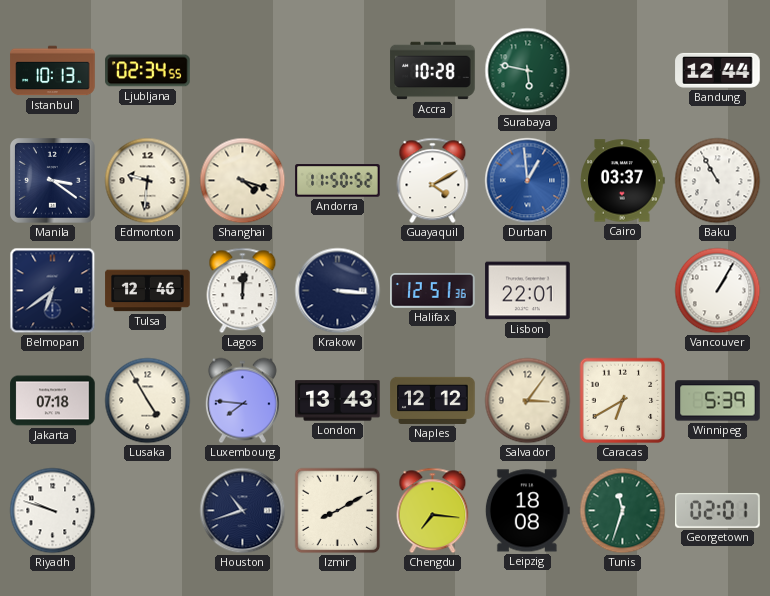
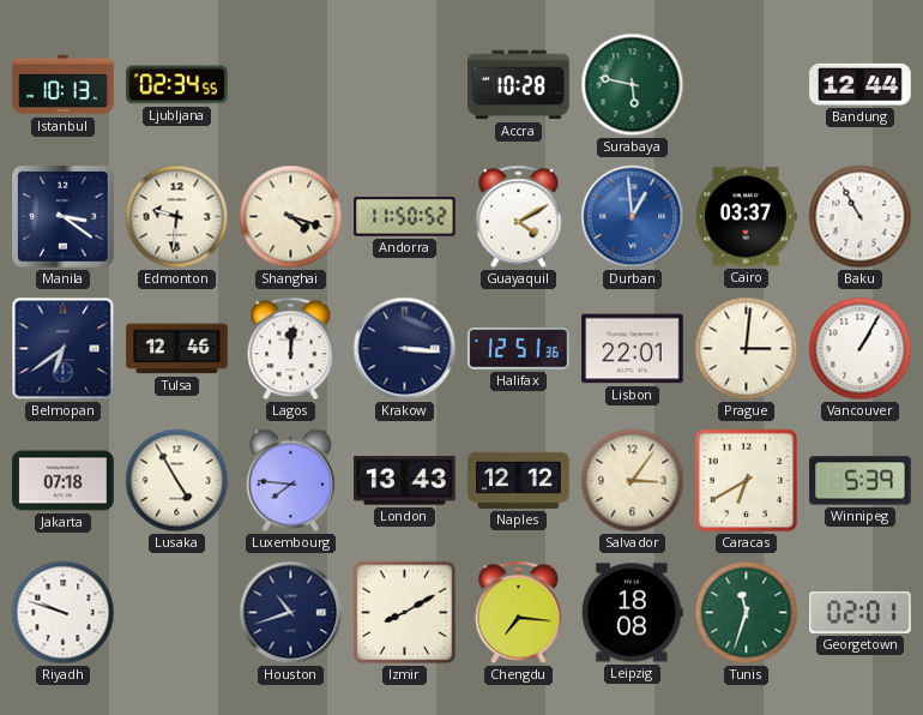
Prague: none -> 3:01 (747, 349)
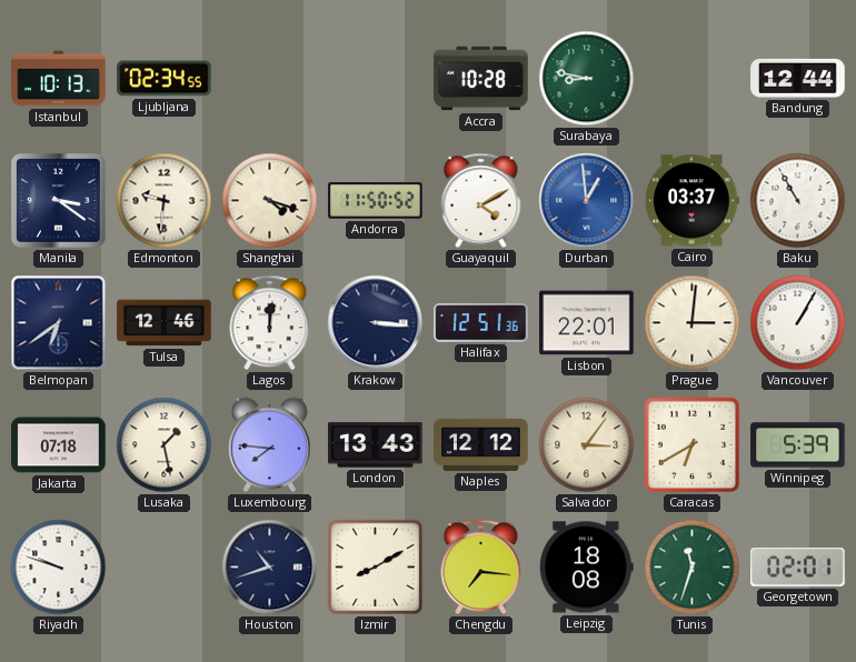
Surabaya: 5:47 -> 8:47 (587, 79)
Lusaka: 4:55 -> 1:28 (165, 445)
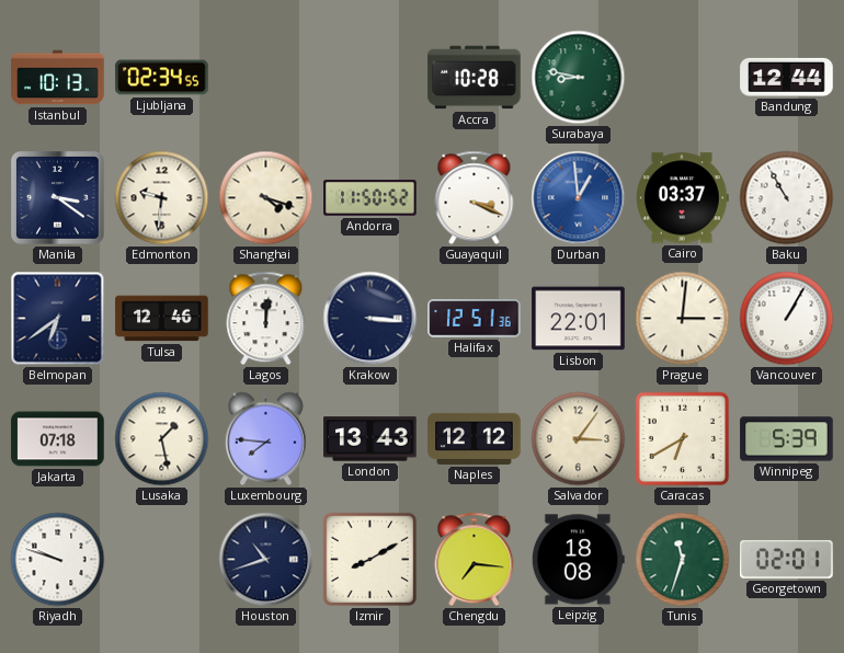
Guayaquil: 4:10 -> 3:19 (475, 198)
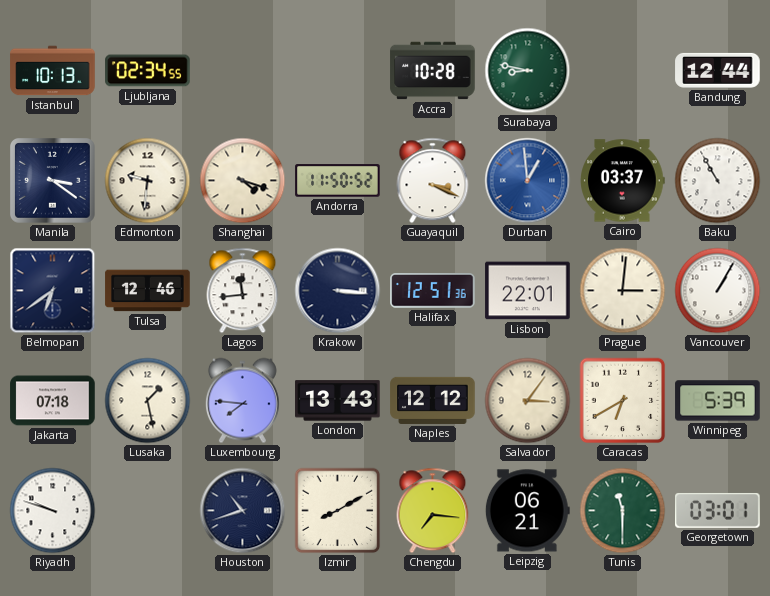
Lagos: 12:01 -> 11:44 (243, 291)
Leipzig: 18:08 -> 06:21 (527, 511)
Tunis: 11:33 -> 11:30 (623, 511)
Georgetown: 02:01 -> 03:01 (718, 510)
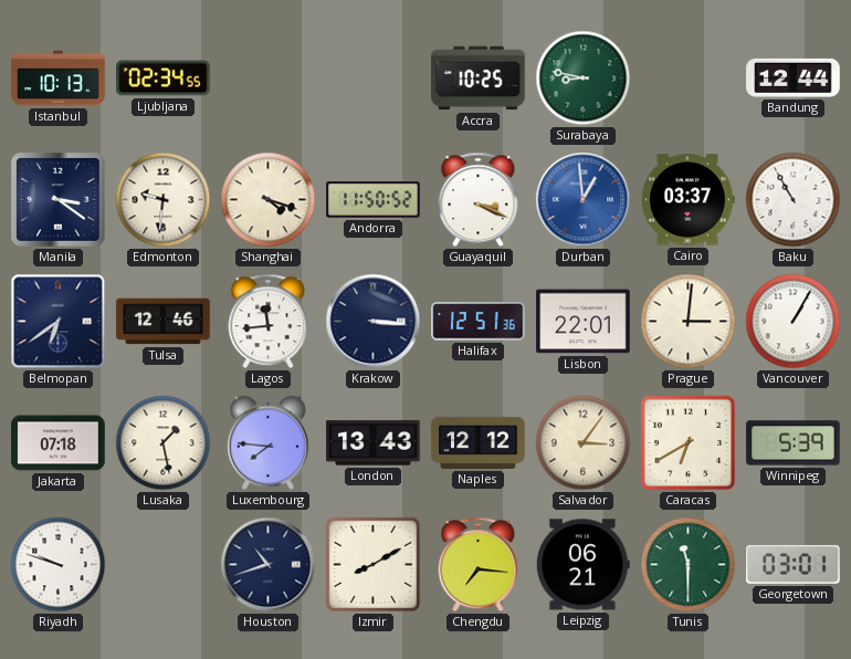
Accra: 10:28 -> 10:25 (479, 79)
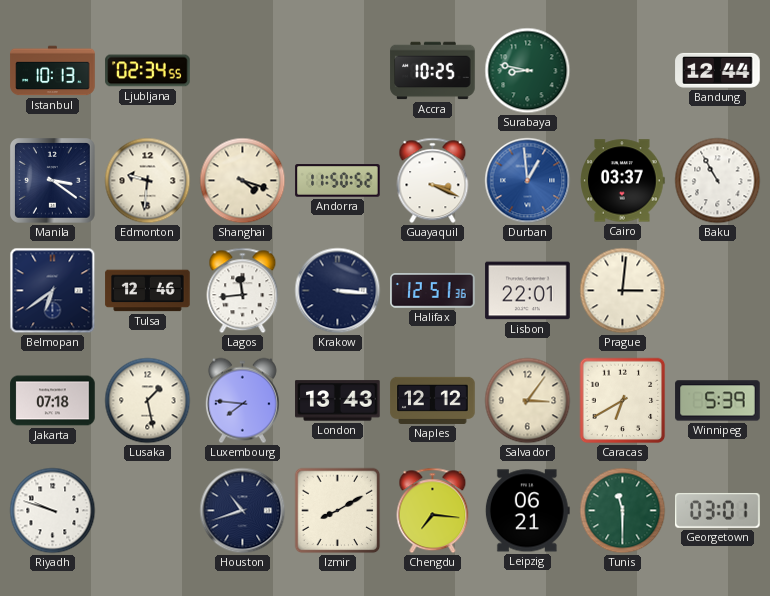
Vancouver: 1:05 -> none (794, 322)
